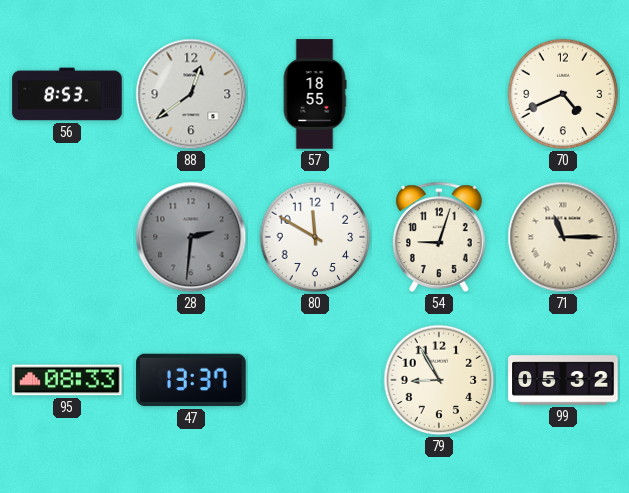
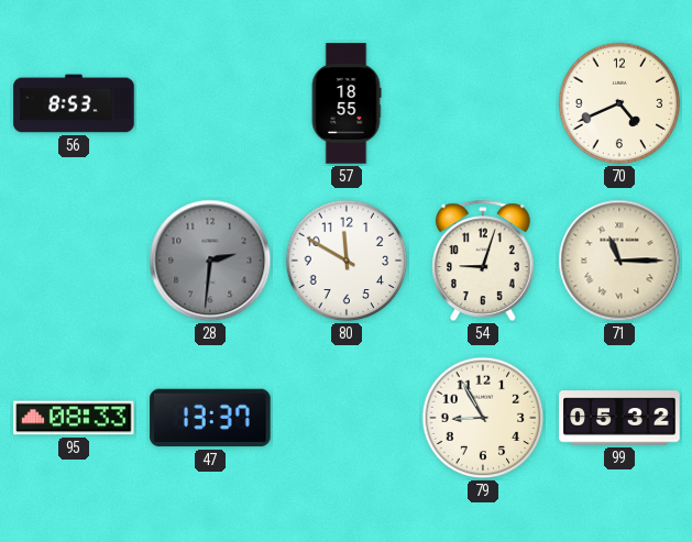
88: 12:39 -> none (191, 94)
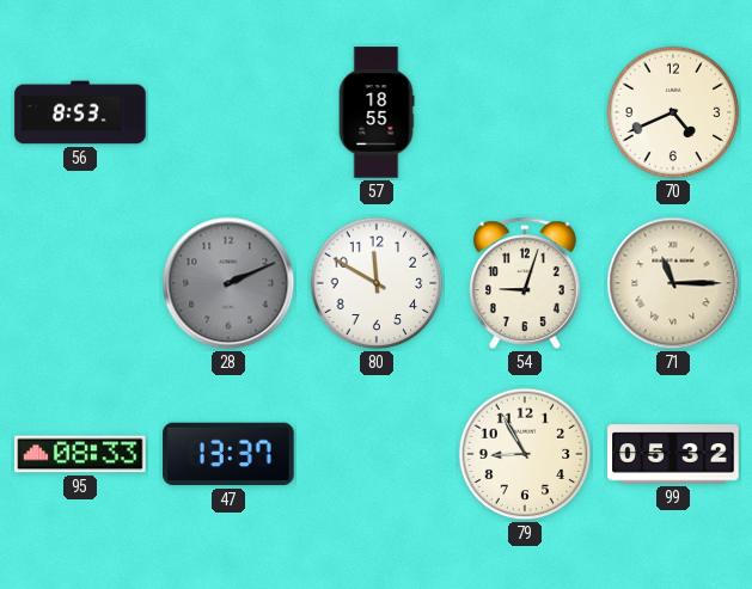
28: 2:31 -> 2:11 (228, 283)
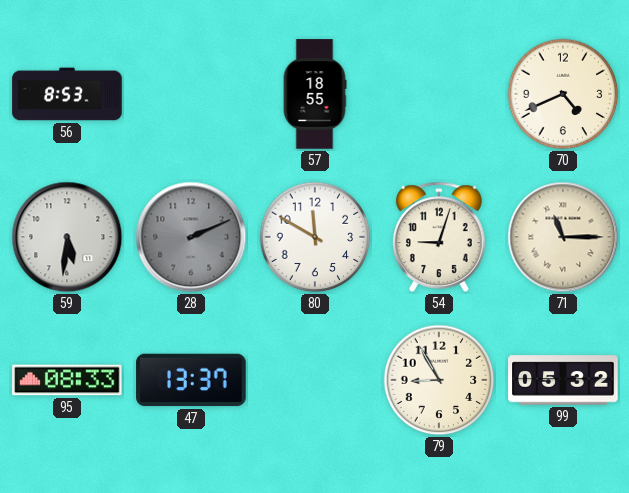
59: none -> 5:31 (67, 237)
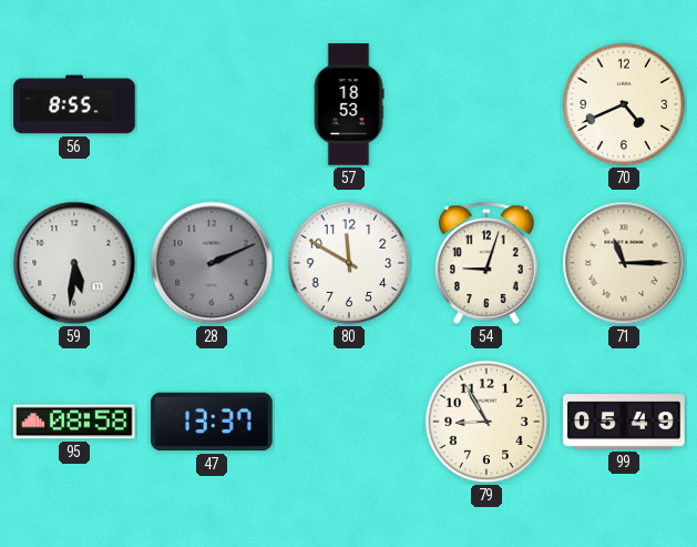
56: 8:53 -> 8:55 (74, 104)
57: 18:55 -> 18:53 (349, 104)
95: 08:33 -> 08:58 (74, 422)
99: 05:32 -> 05:49 (624, 422)
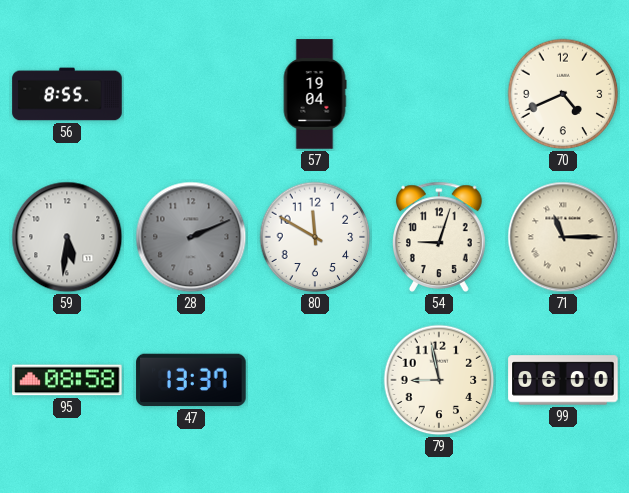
57: 18:53 -> 19:04 (315, 94)
79: 8:55 -> 8:58 (439, 380)
99: 05:49 -> 06:00 (563, 380)
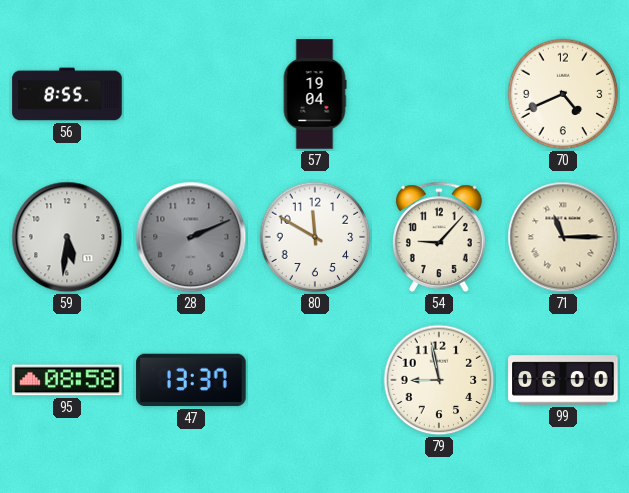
54: 9:03 -> 9:07 (440, 237)
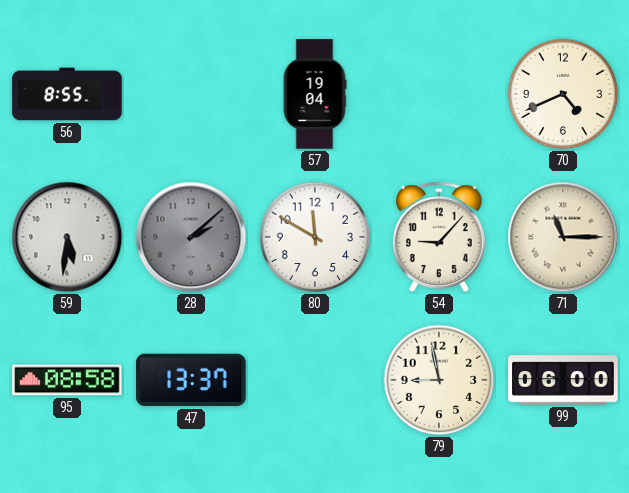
28: 2:11 -> 2:08 (191, 237)
